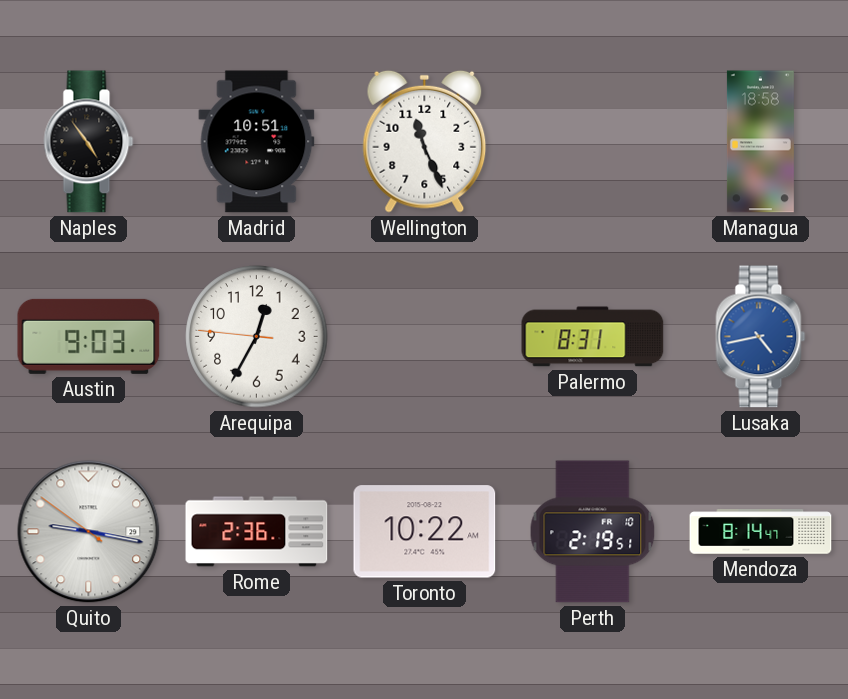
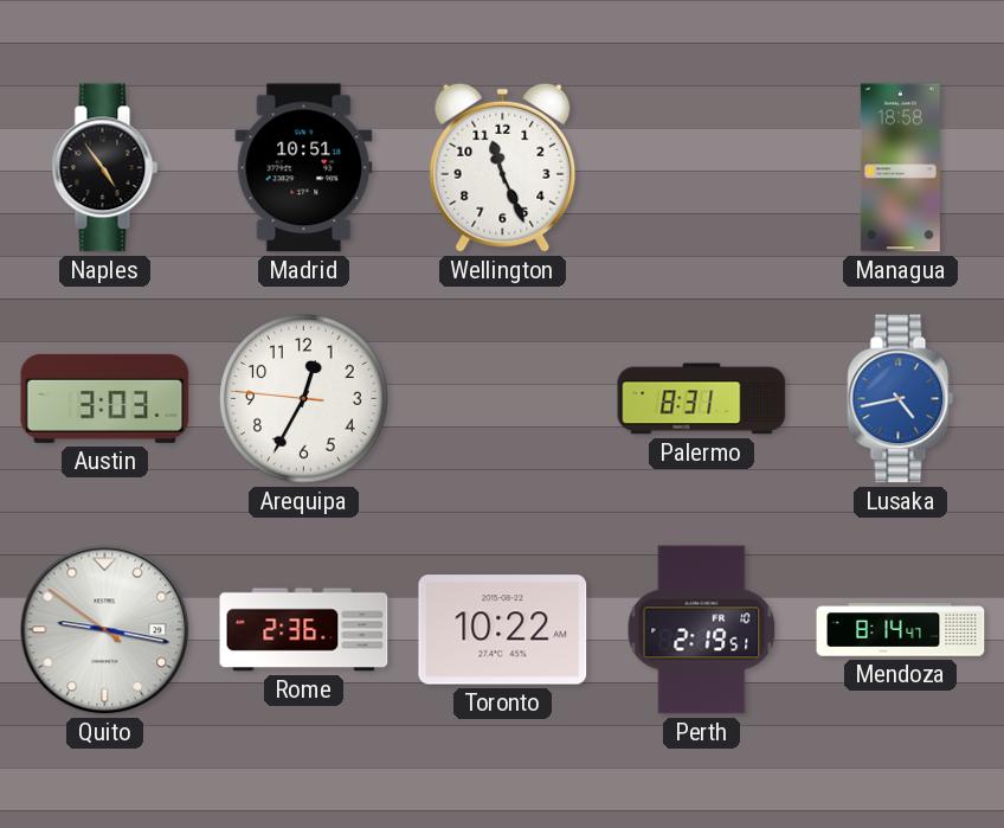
Austin: 9:03 -> 3:03 (105, 398)
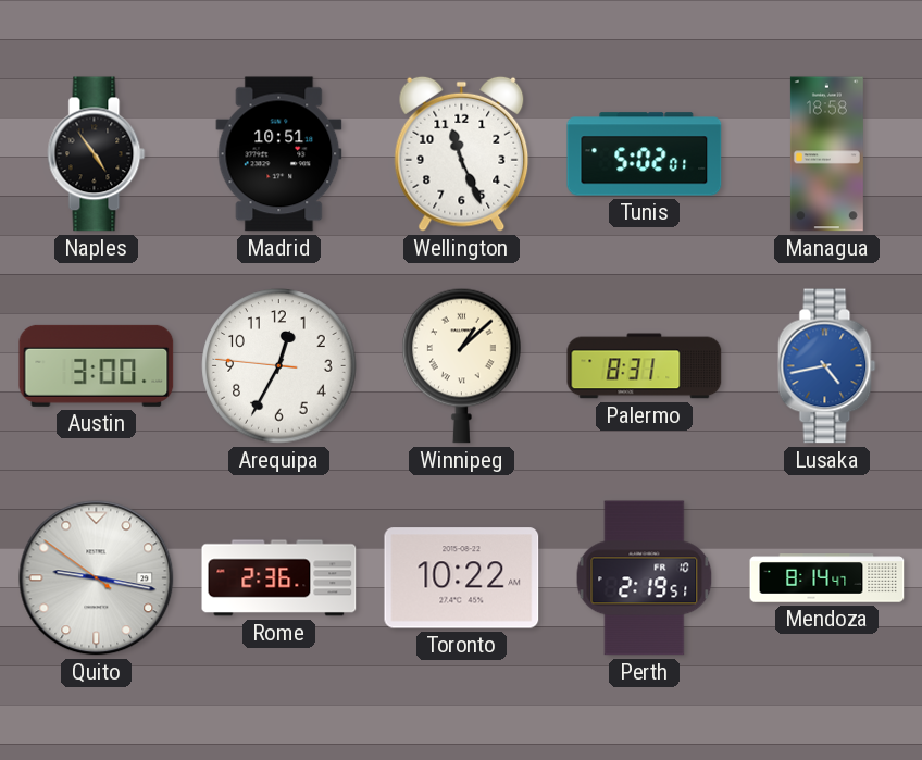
Tunis: none -> 5:02 (645, 154)
Austin: 3:03 -> 3:00 (97, 365)
Winnipeg: none -> 1:08 (462, 365)
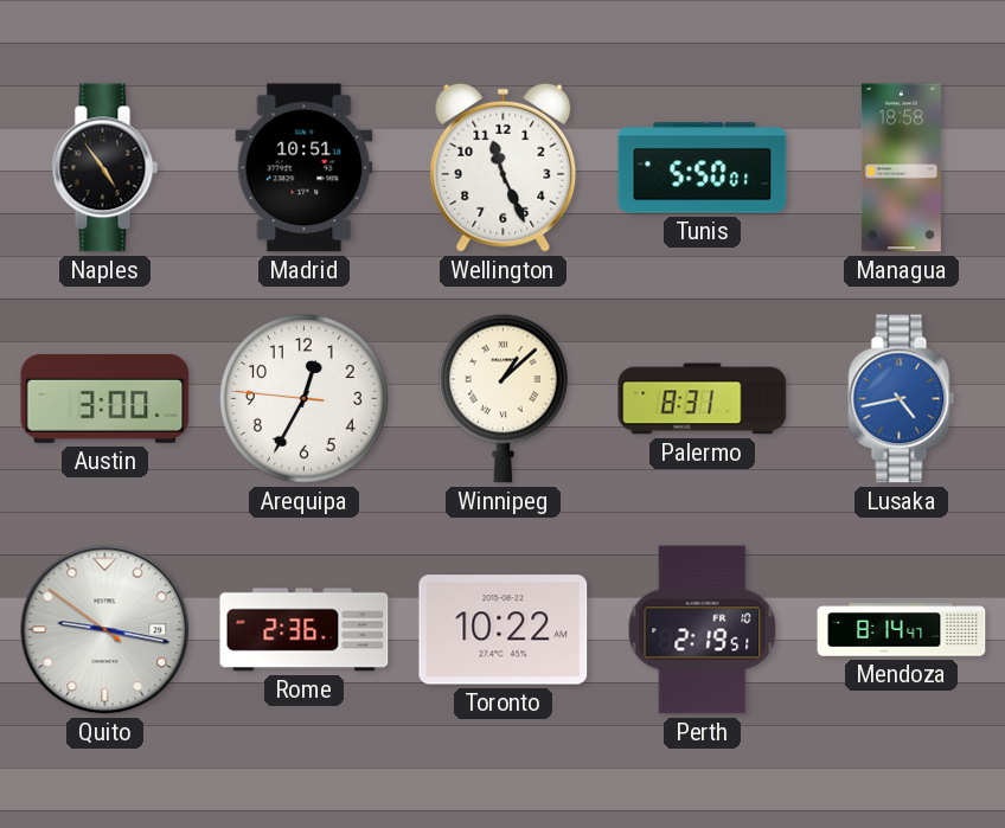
Tunis: 5:02 -> 5:50 (703, 168)
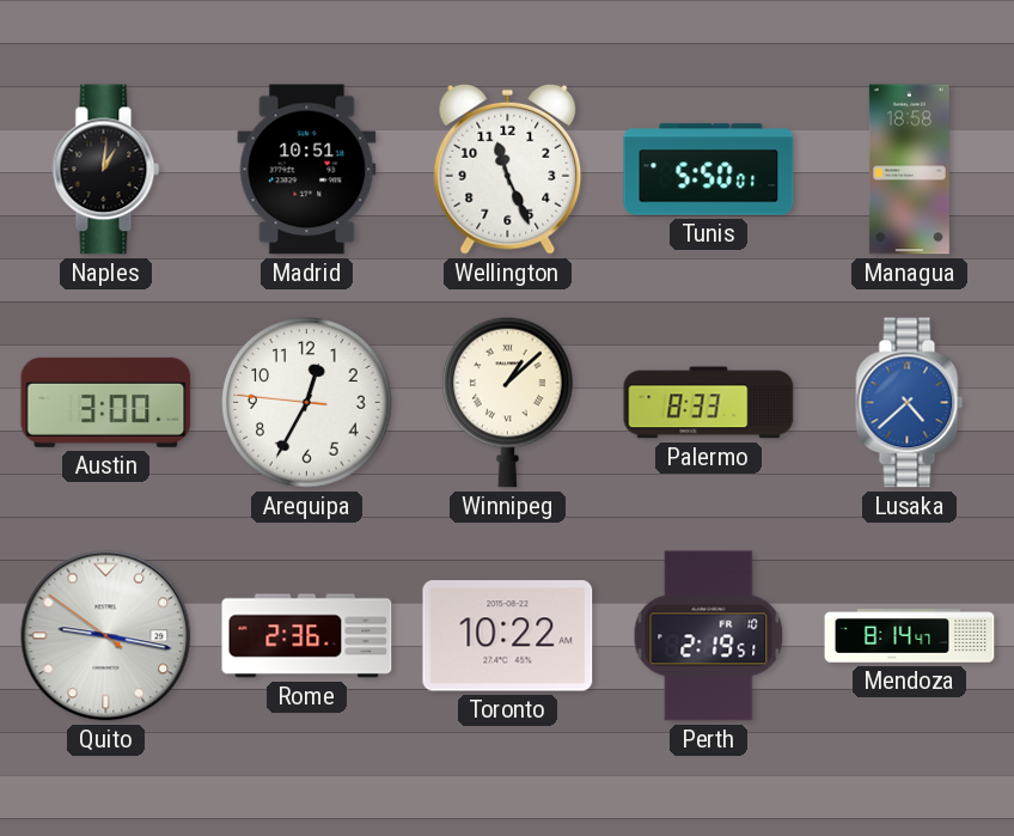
Naples: 4:54 -> 1:01 (106, 170)
Palermo: 8:31 -> 8:33 (709, 403)
Lusaka: 4:43 -> 4:38 (910, 403)
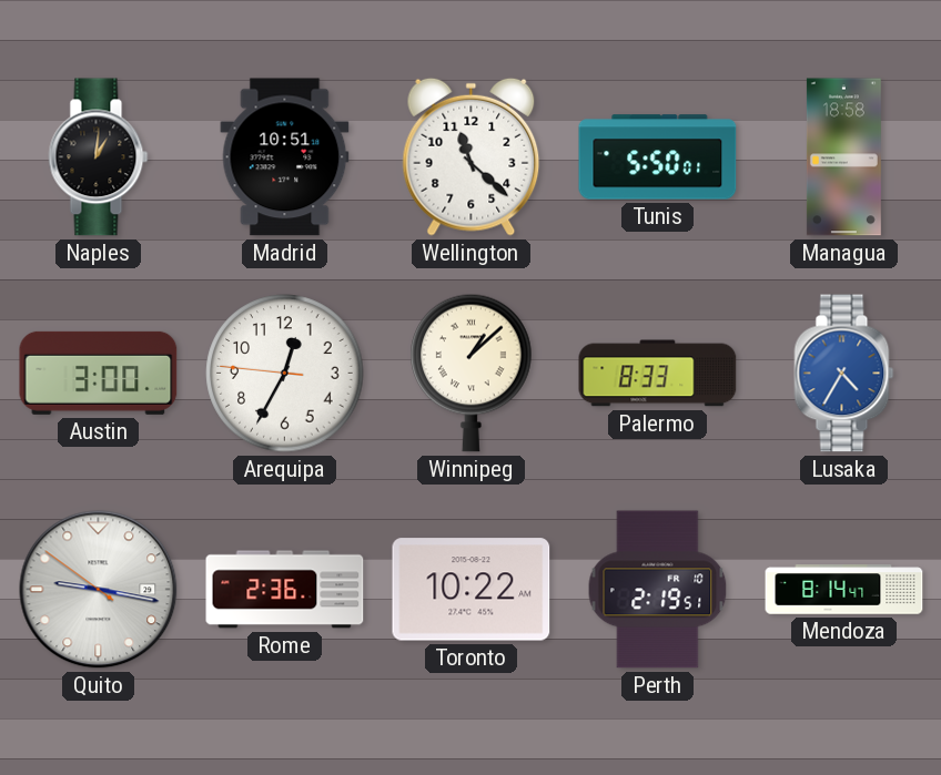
Wellington: 11:26 -> 11:22 (472, 156)
Lusaka: 4:38 -> 4:35 (844, 374)
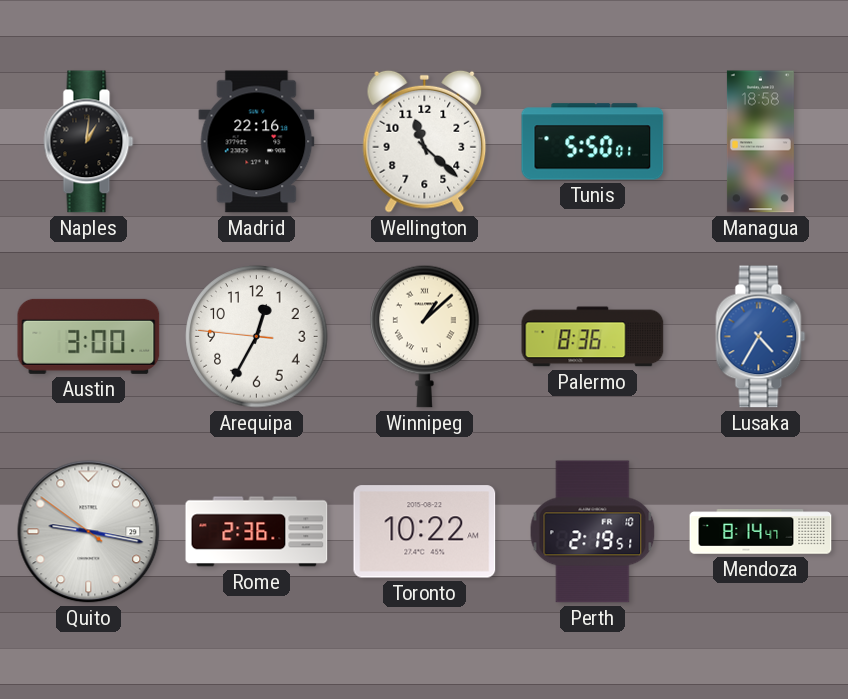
Madrid: 10:51 -> 22:16 (257, 142)
Palermo: 8:33 -> 8:36 (593, 337)
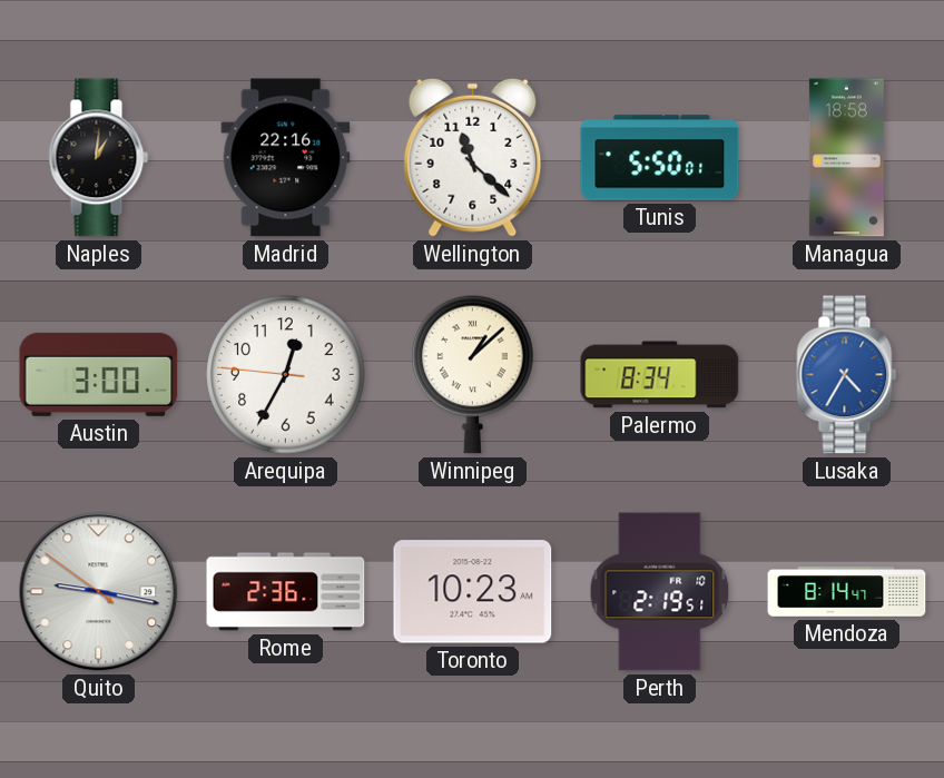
Palermo: 8:36 -> 8:34 (660, 375)
Toronto: 10:22 -> 10:23 (473, 592)
